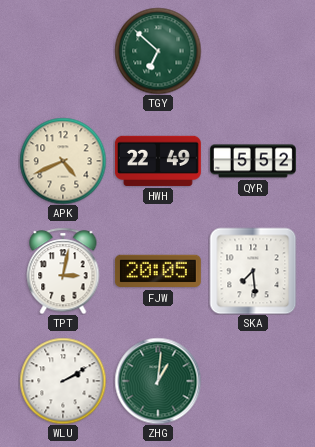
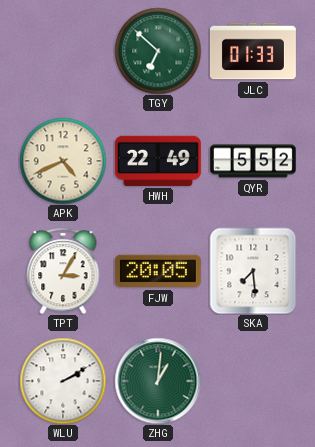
JLC: none -> 01:33 (253, 51)
TPT: 3:02 -> 3:05 (63, 271)
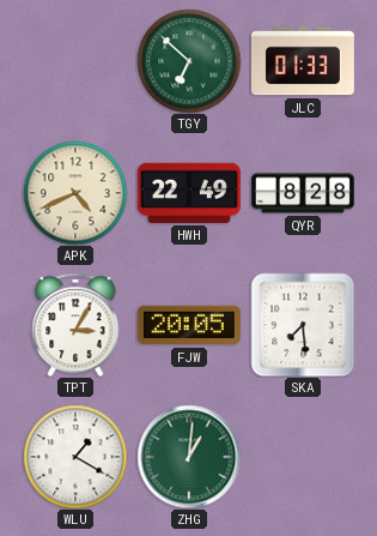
QYR: 5:52 -> 8:28 (303, 193)
WLU: 2:10 -> 1:20 (75, 457)
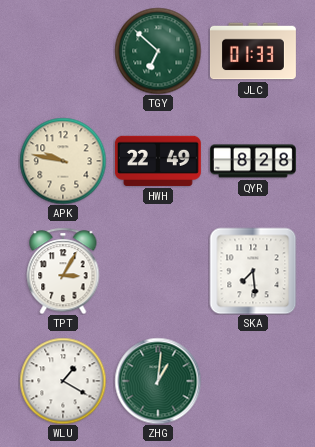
APK: 4:41 -> 9:47 (63, 161)
FJW: 20:05 -> none (189, 325)
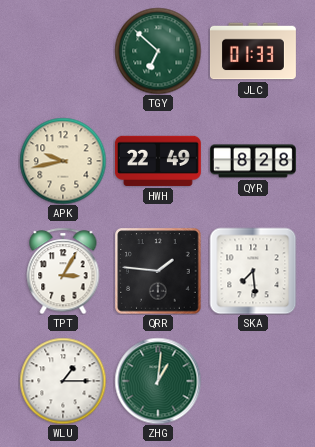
APK: 9:47 -> 9:43 (63, 161)
QRR: none -> 1:46 (158, 271)
WLU: 1:20 -> 1:15 (63, 381)
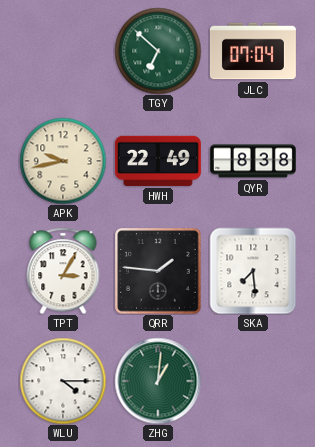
JLC: 01:33 -> 07:04 (253, 51)
QYR: 8:28 -> 8:38 (253, 161)
WLU: 1:15 -> 4:15 (63, 381)
